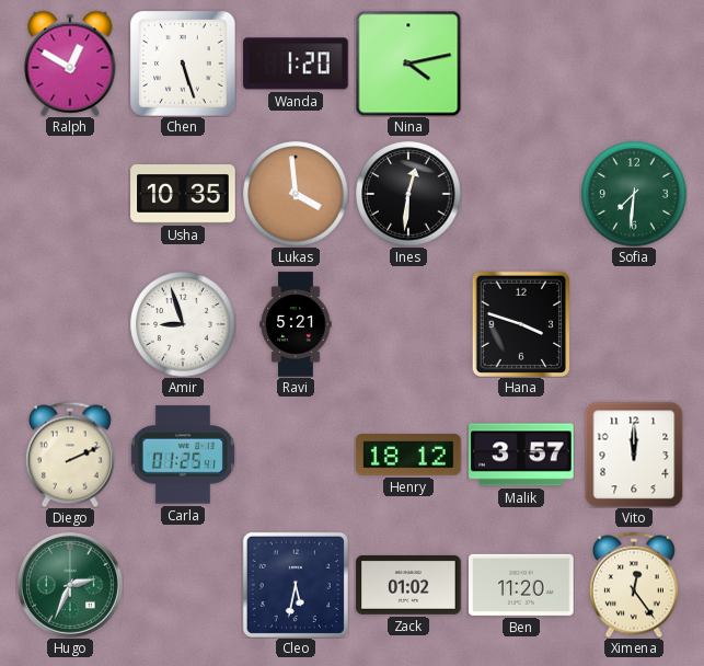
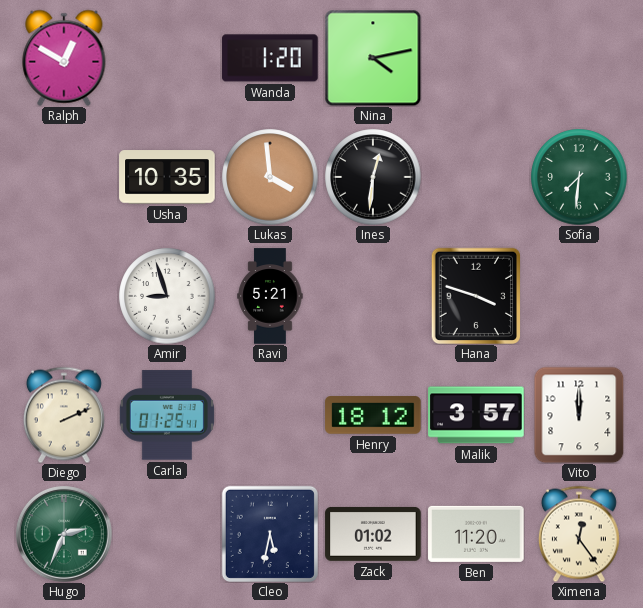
Chen: 5:27 -> none (183, 64)
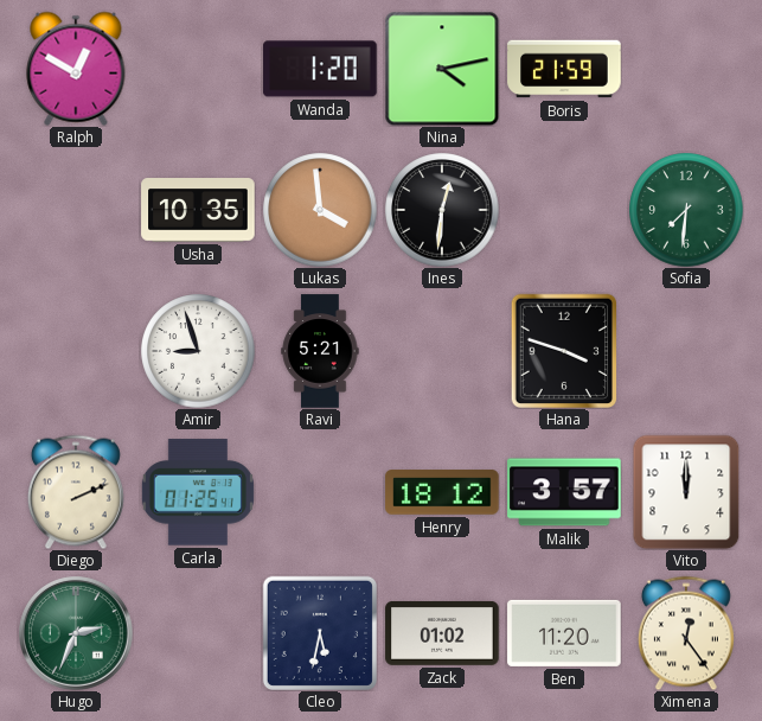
Boris: none -> 21:59 (564, 69)
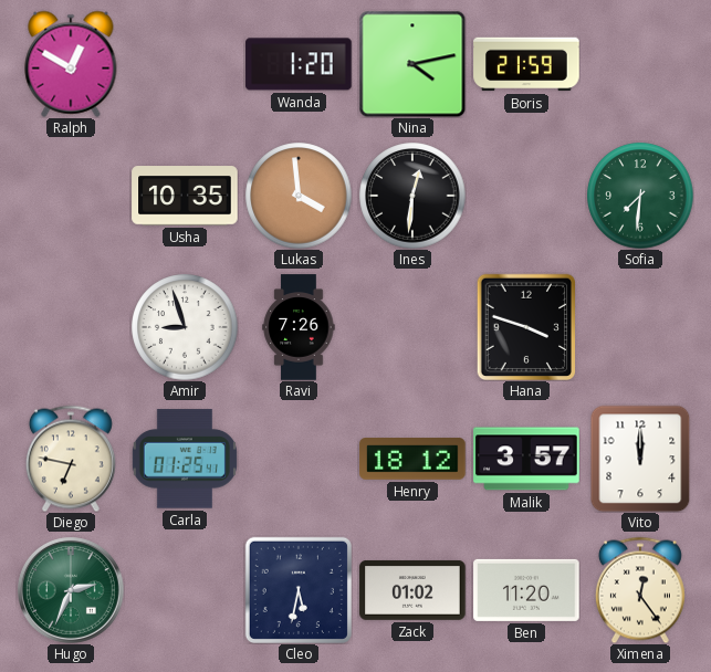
Ravi: 5:21 -> 7:26 (299, 327)
Diego: 2:11 -> 6:47 (71, 459)
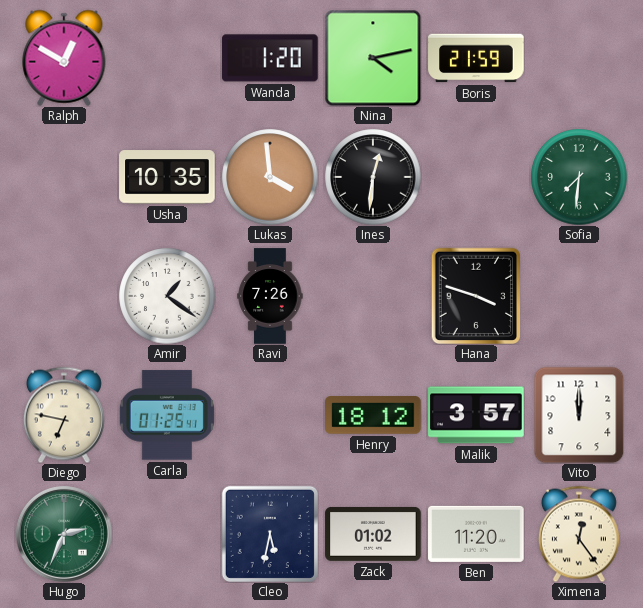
Amir: 8:57 -> 1:21 (167, 296)
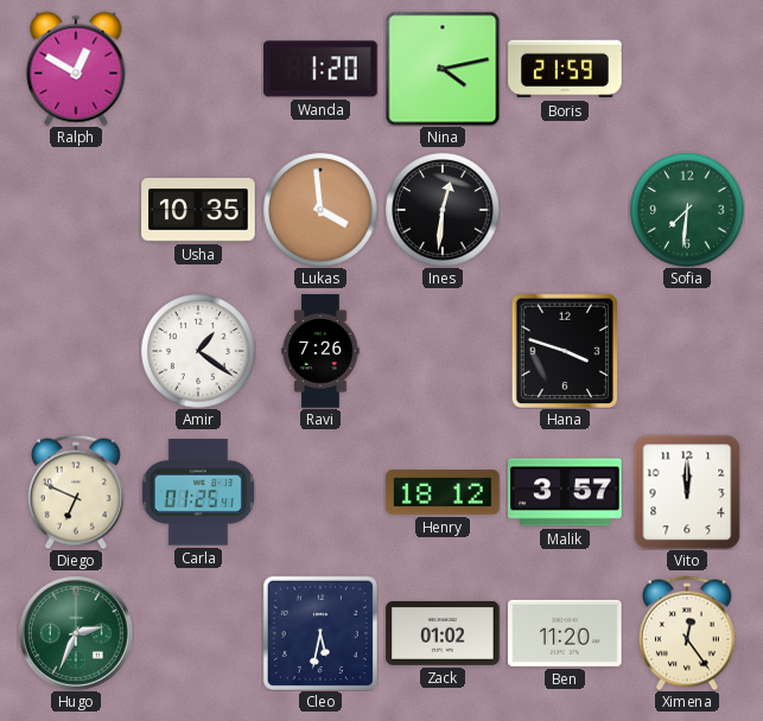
Diego: 6:47 -> 6:49 (76, 492)
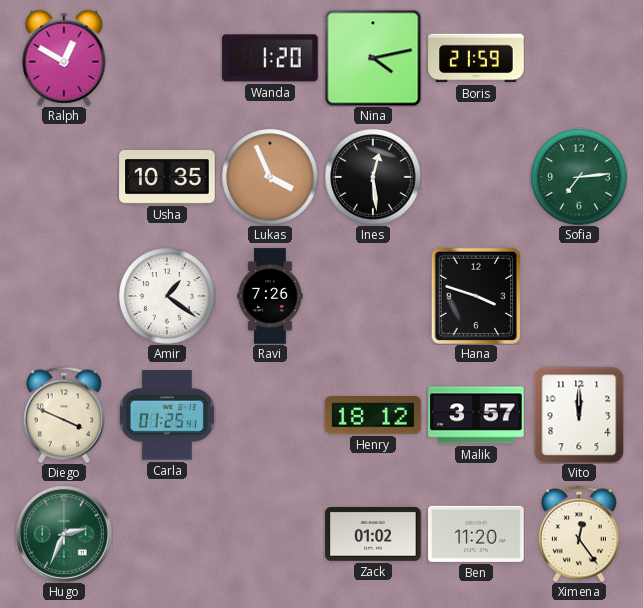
Lukas: 3:59 -> 3:56 (270, 177)
Ines: 12:31 -> 12:29 (373, 177)
Sofia: 7:31 -> 7:14 (579, 177)
Diego: 6:49 -> 3:49 (64, 415)
Cleo: 5:32 -> none (320, 633)
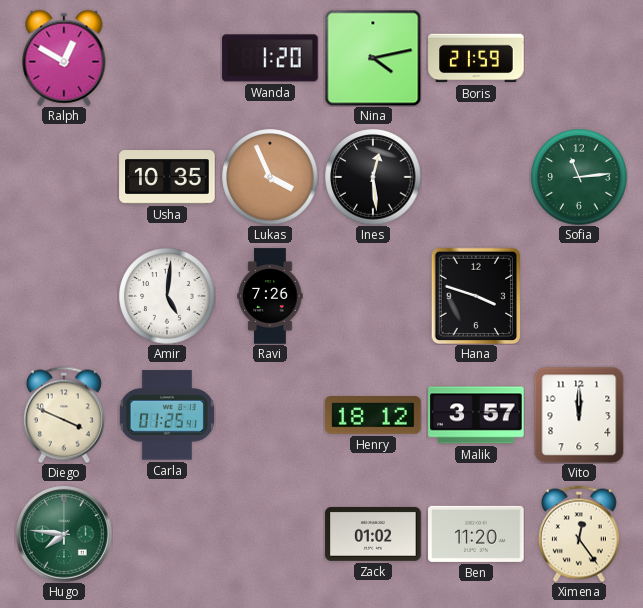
Sofia: 7:14 -> 11:14 (579, 177)
Amir: 1:21 -> 5:01 (167, 296)
Hugo: 2:34 -> 7:46 (65, 535)
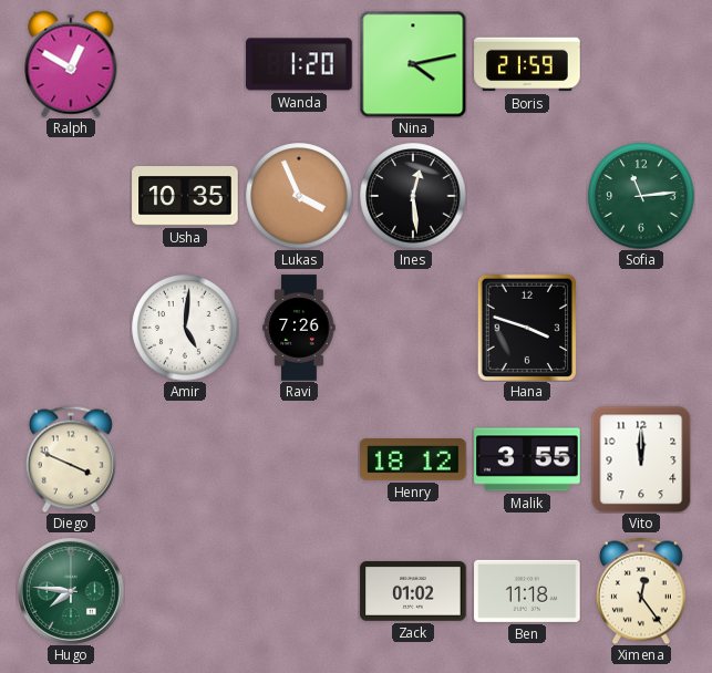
Carla: 01:25 -> none (167, 415)
Malik: 3:57 -> 3:55 (527, 459)
Ben: 11:20 -> 11:18 (527, 591)
